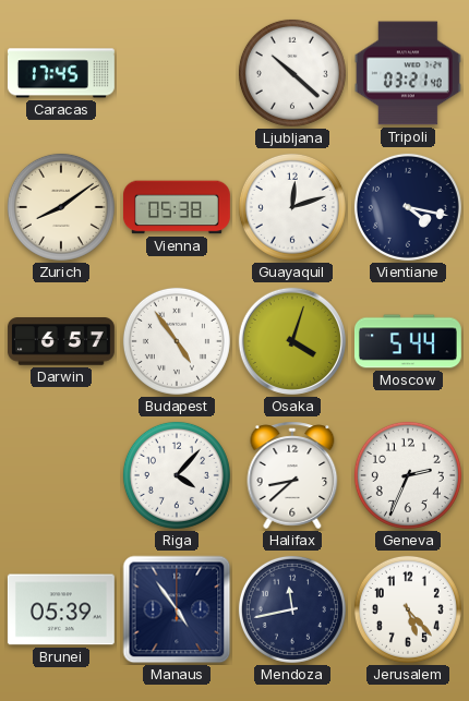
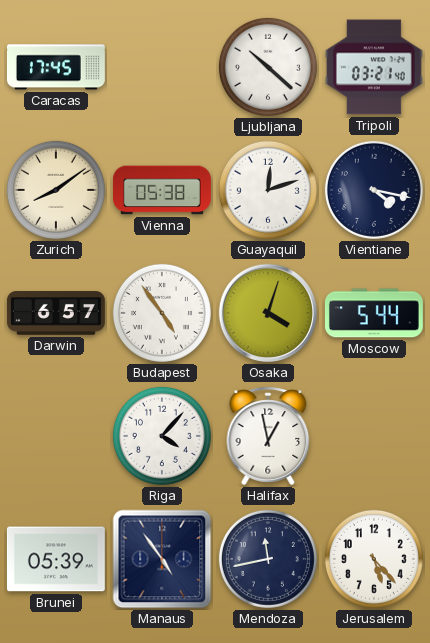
Halifax: 8:38 -> 12:58 (268, 436)
Geneva: 2:34 -> none (408, 475)
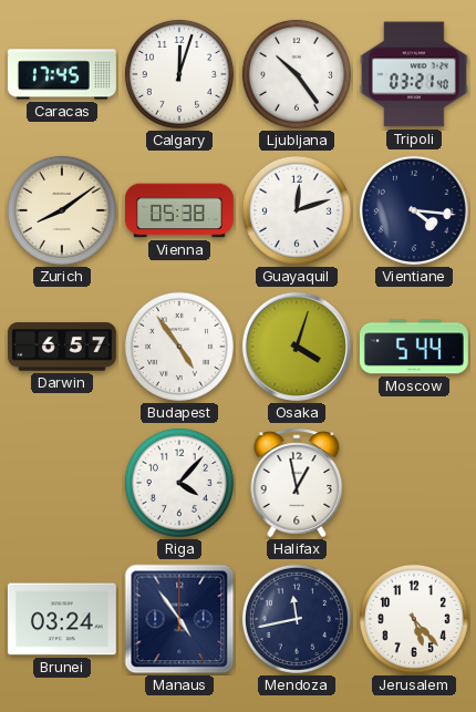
Calgary: none -> 12:03 (179, 74)
Ljubljana: 10:22 -> 10:24 (297, 74)
Vientiane: 4:17 -> 4:16 (414, 210)
Brunei: 05:39 -> 03:24 (62, 619)
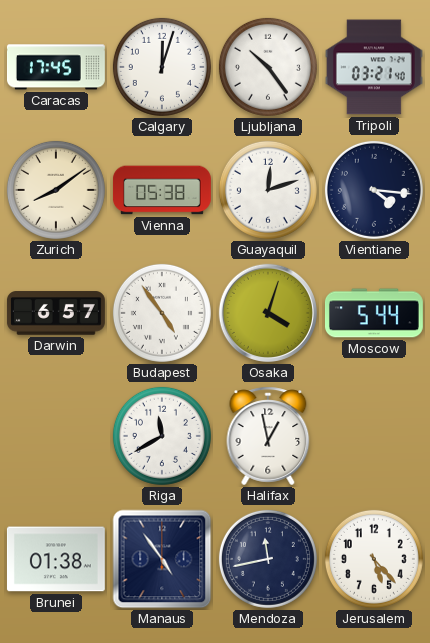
Riga: 4:07 -> 11:40 (162, 436)
Brunei: 03:24 -> 01:38 (56, 559)
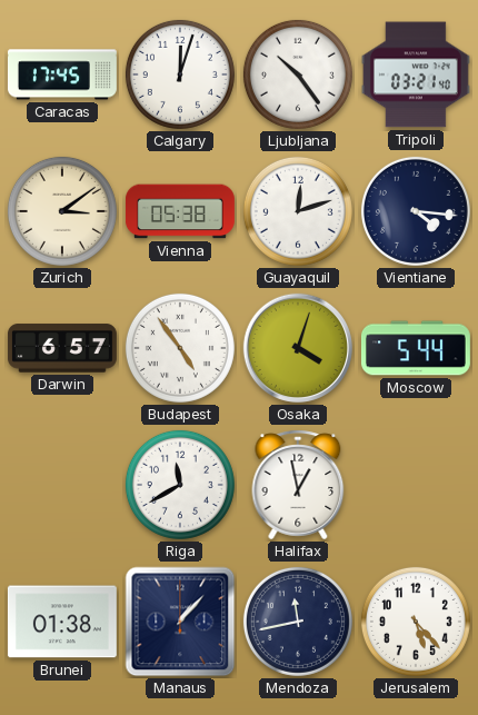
Zurich: 8:09 -> 3:09 (62, 211)
Manaus: 4:54 -> 1:07 (180, 622)
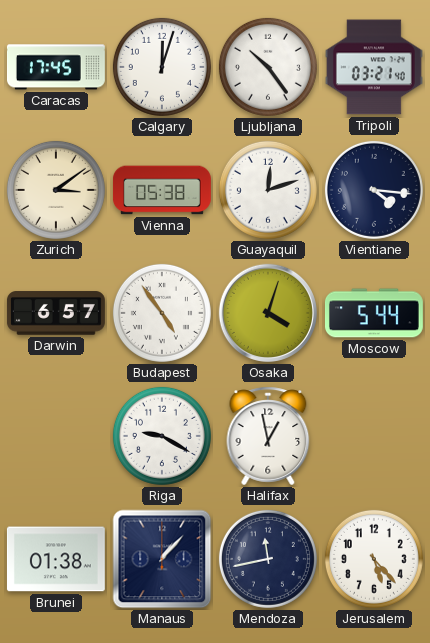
Riga: 11:40 -> 9:20 (162, 436)
